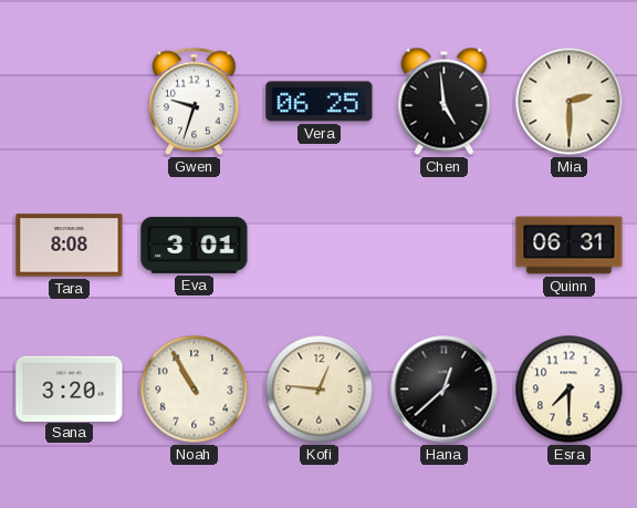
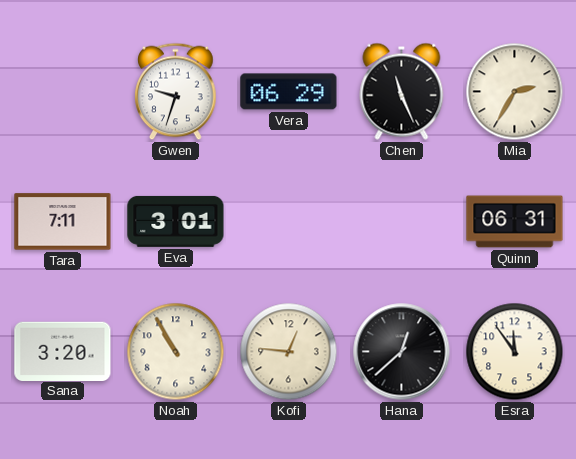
Vera: 06:25 -> 06:29 (289, 92)
Chen: 4:59 -> 11:26 (402, 91)
Mia: 2:30 -> 2:35 (515, 92)
Tara: 8:08 -> 7:11 (63, 222)
Esra: 7:30 -> 11:54 (515, 352)
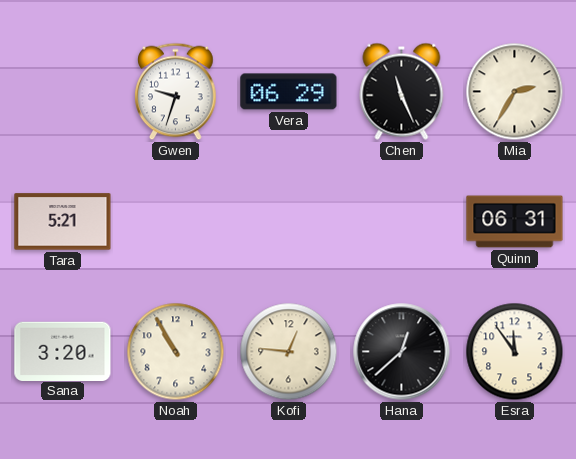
Tara: 7:11 -> 5:21 (63, 222)
Eva: 3:01 -> none (176, 221)
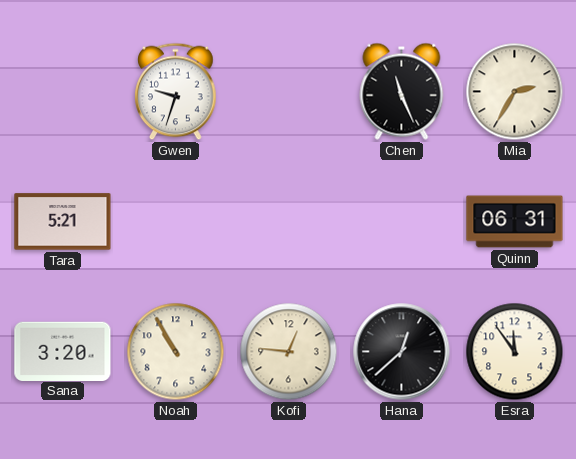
Vera: 06:29 -> none (289, 92)
